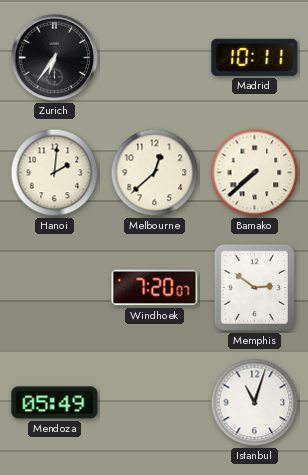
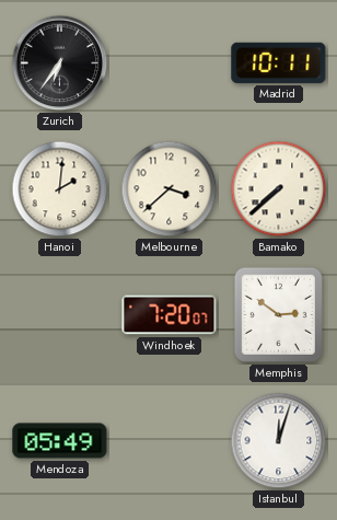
Melbourne: 12:38 -> 3:38 (170, 189)
Istanbul: 11:03 -> 12:03 (279, 441)
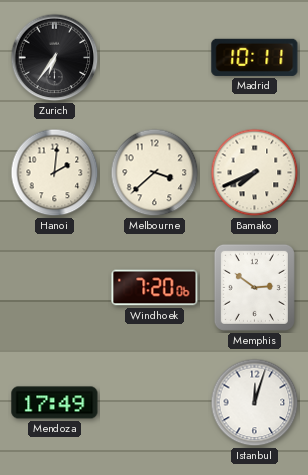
Bamako: 7:38 -> 7:41 (255, 173)
Windhoek: 7:20:07 -> 7:20:06 (155, 288)
Mendoza: 05:49 -> 17:49 (55, 403)
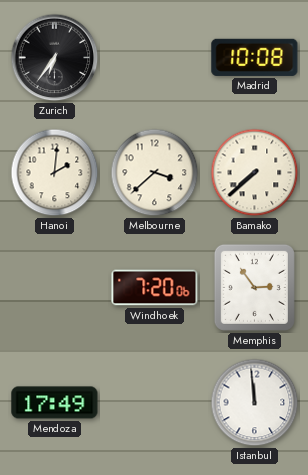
Madrid: 10:11 -> 10:08 (255, 57)
Bamako: 7:41 -> 7:38 (255, 173)
Memphis: 2:51 -> 2:54 (254, 287)
Istanbul: 12:03 -> 11:59 (255, 403)
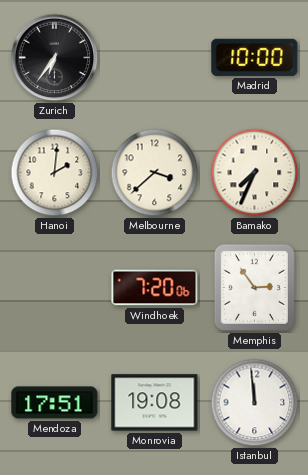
Madrid: 10:08 -> 10:00 (255, 57)
Bamako: 7:38 -> 7:34 (255, 173)
Mendoza: 17:49 -> 17:51 (55, 403)
Monrovia: none -> 19:08 (155, 403)
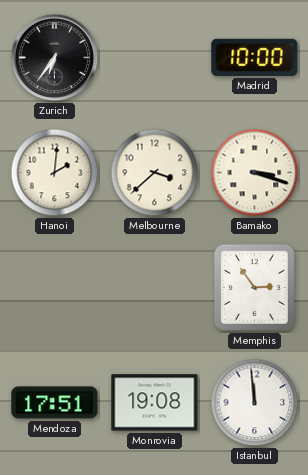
Bamako: 7:34 -> 3:18 (255, 173)
Windhoek: 7:20 -> none (155, 288)
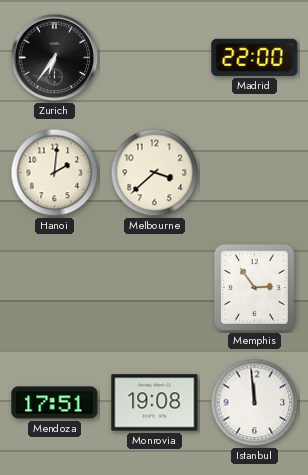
Madrid: 10:00 -> 22:00 (255, 57)
Bamako: 3:18 -> none (255, 173)
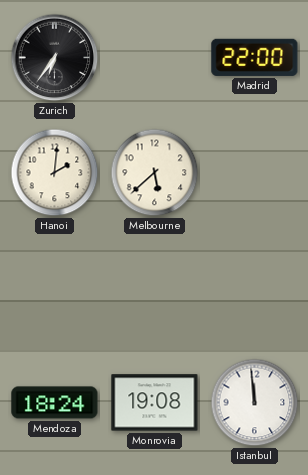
Melbourne: 3:38 -> 5:38 (155, 173)
Memphis: 2:54 -> none (254, 287)
Mendoza: 17:51 -> 18:24 (55, 403)
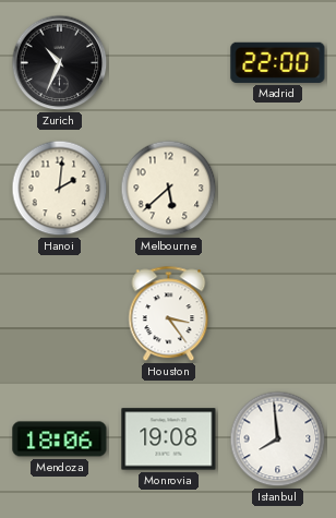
Zurich: 6:36 -> 10:34 (60, 63)
Houston: none -> 3:24 (169, 314)
Mendoza: 18:24 -> 18:06 (60, 439)
Istanbul: 11:59 -> 7:59 (278, 439)
